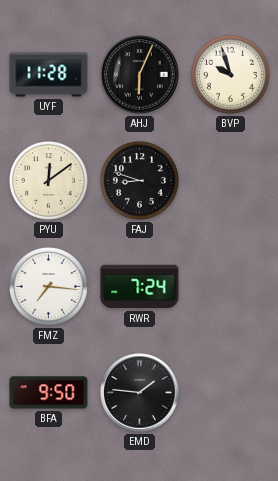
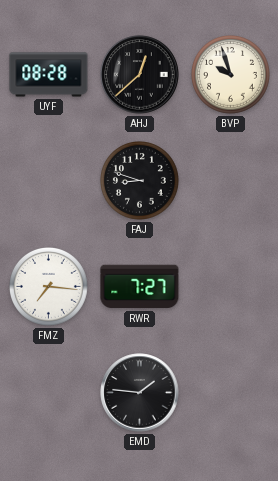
UYF: 11:28 -> 08:28 (49, 75)
AHJ: 6:04 -> 12:38 (140, 75)
PYU: 12:09 -> none (49, 181)
RWR: 7:24 -> 7:27 (140, 287)
BFA: 9:50 -> none (49, 393)
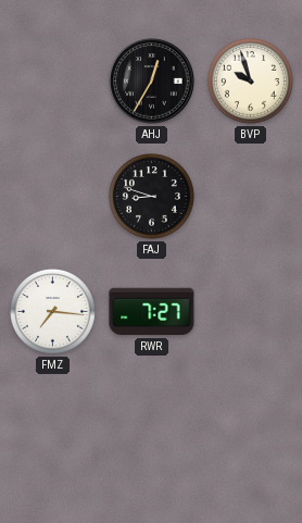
UYF: 08:28 -> none (49, 75)
AHJ: 12:38 -> 12:35 (152, 82)
EMD: 1:46 -> none (140, 393)
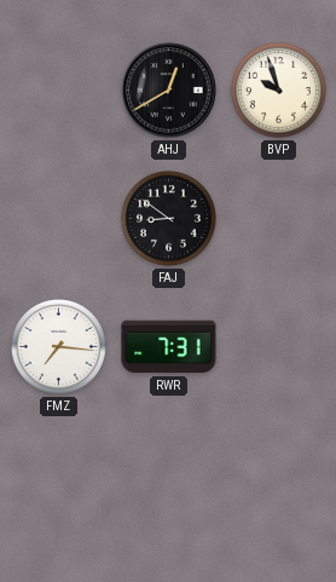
AHJ: 12:35 -> 12:40 (169, 91)
FAJ: 8:48 -> 8:51 (169, 219)
RWR: 7:27 -> 7:31 (169, 347)
